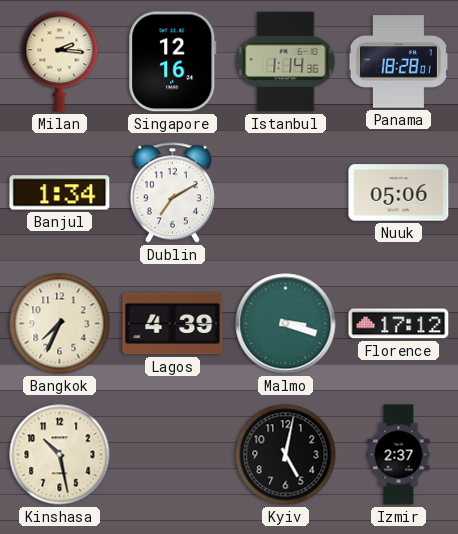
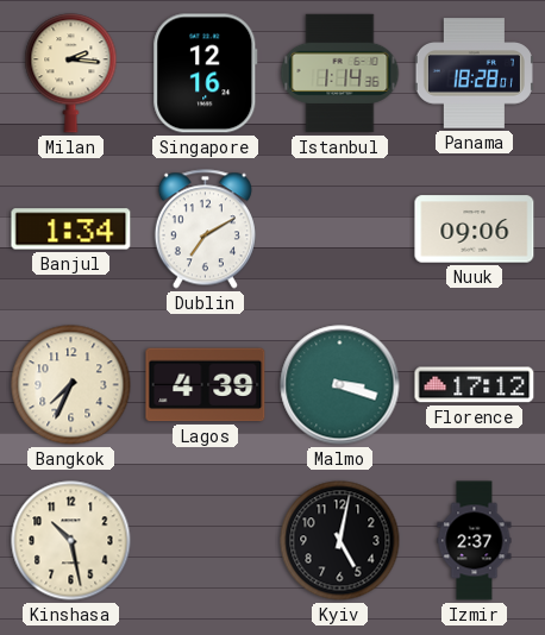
Nuuk: 05:06 -> 09:06 (475, 230)
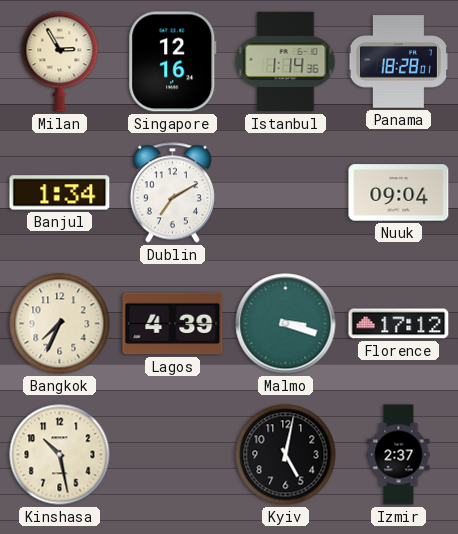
Milan: 2:16 -> 2:55 (60, 62)
Nuuk: 09:06 -> 09:04 (399, 193)
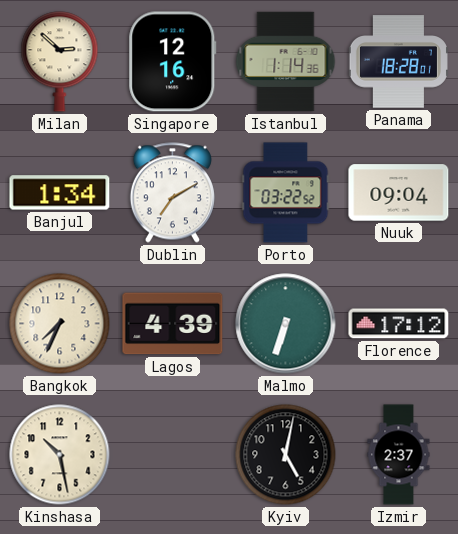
Milan: 2:55 -> 2:52 (60, 62)
Porto: none -> 03:22 (286, 193)
Malmo: 3:18 -> 6:33 (286, 324)
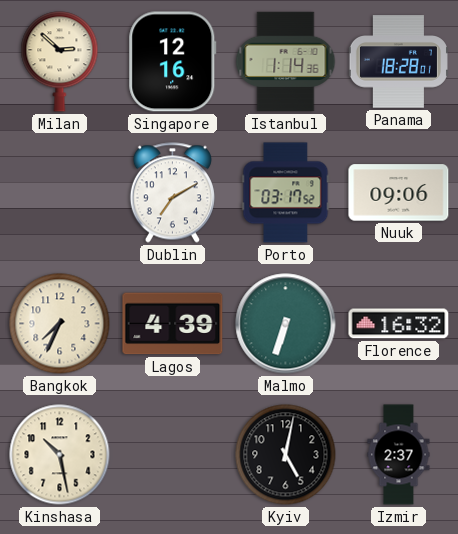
Banjul: 1:34 -> none (60, 193)
Porto: 03:22 -> 03:17 (286, 193)
Nuuk: 09:04 -> 09:06 (399, 193)
Florence: 17:12 -> 16:32 (399, 324)
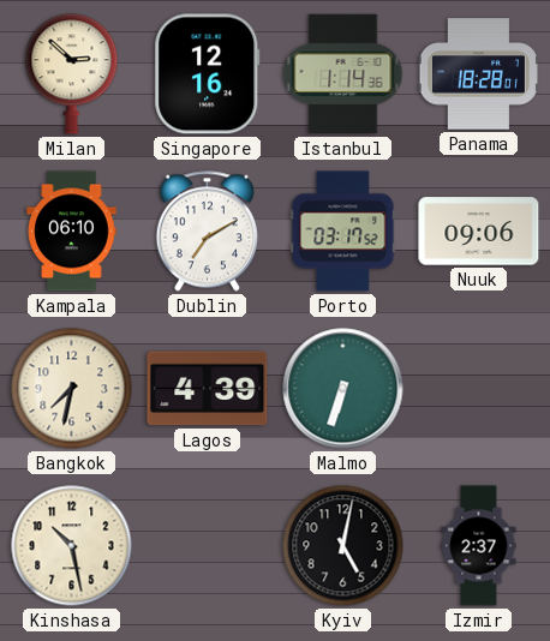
Kampala: none -> 06:10 (72, 232)
Bangkok: 7:34 -> 7:32 (72, 389)
Florence: 16:32 -> none (399, 324)
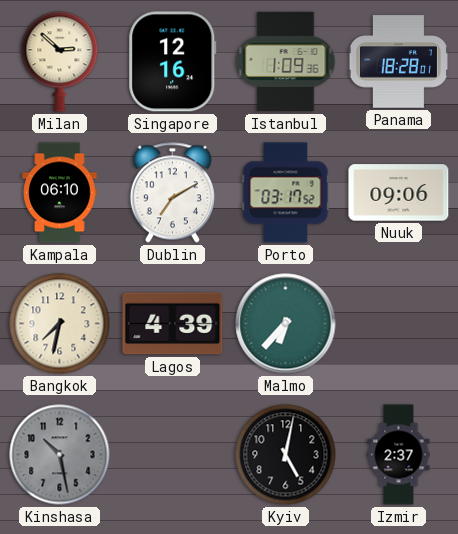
Istanbul: 1:14 -> 1:09 (286, 62)
Malmo: 6:33 -> 6:37 (286, 324)
Kinshasa dial: cream -> grey (60, 455)
